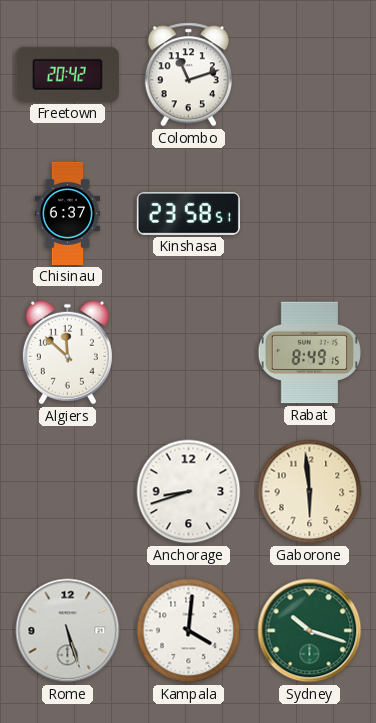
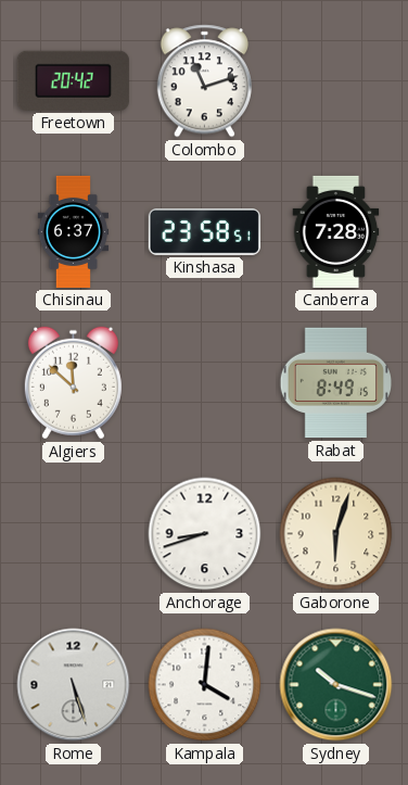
Canberra: none -> 7:28 (336, 231)
Gaborone: 5:59 -> 6:03 (336, 534)
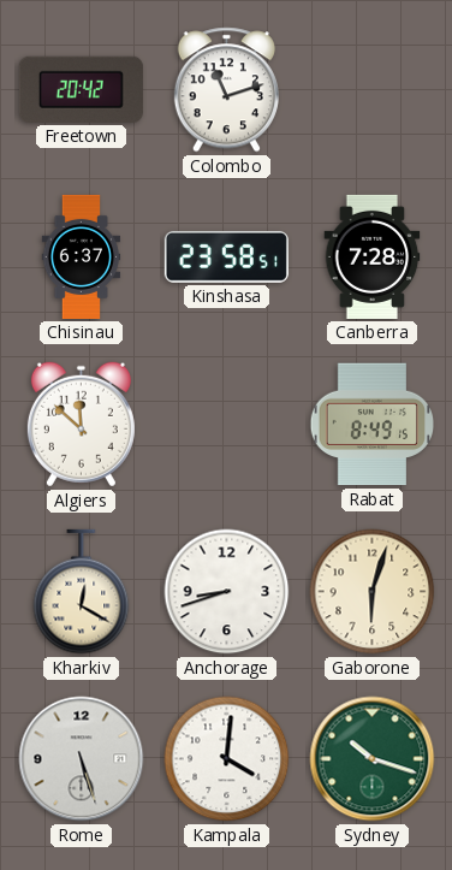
Kharkiv: none -> 12:20 (82, 592)
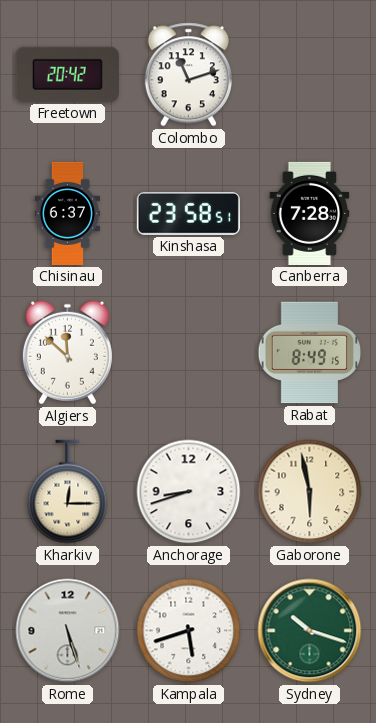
Kharkiv: 12:20 -> 12:15 (68, 492)
Gaborone: 6:03 -> 5:58 (310, 492)
Kampala: 4:01 -> 5:42 (189, 631)
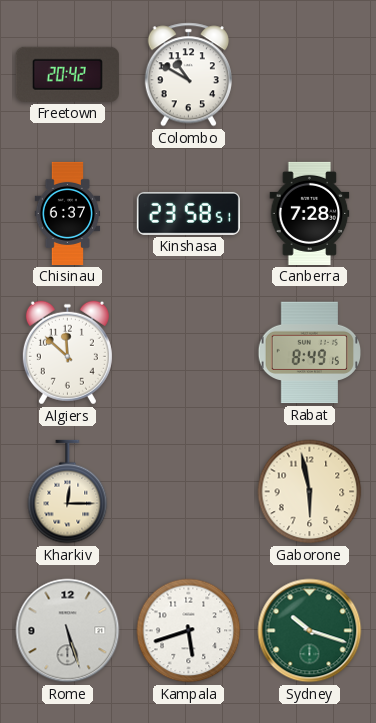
Colombo: 11:12 -> 10:50 (188, 75)
Anchorage: 8:42 -> none (189, 492)
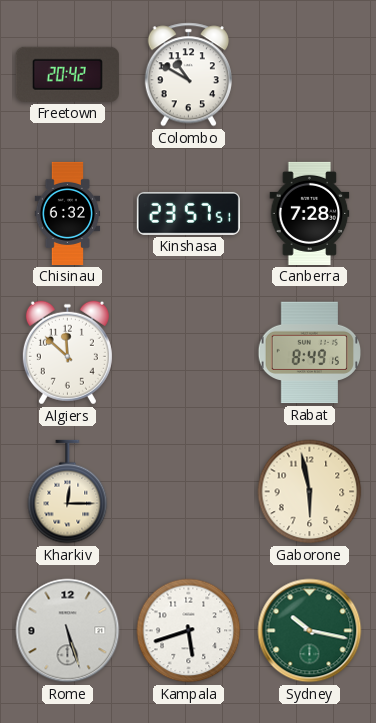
Chisinau: 6:37 -> 6:32 (68, 213)
Kinshasa: 23:58 -> 23:57 (188, 213)
Sydney: 10:18 -> 10:17 (310, 631)
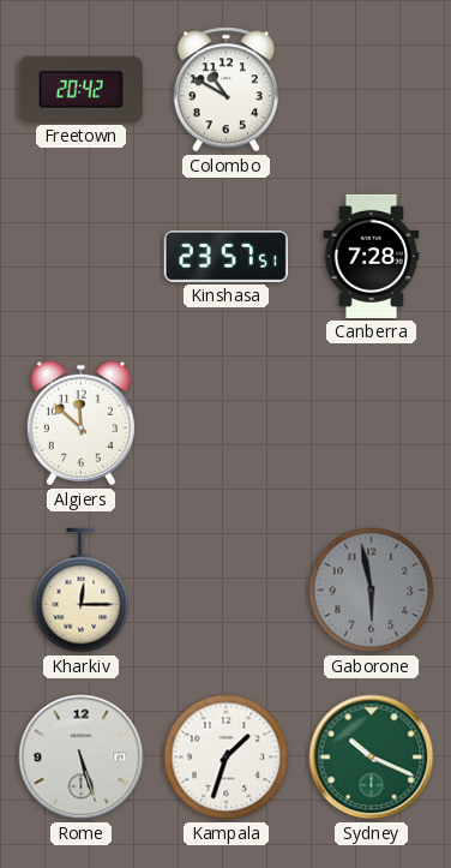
Chisinau: 6:32 -> none (68, 213)
Rabat: 8:49 -> none (310, 353)
Gaborone dial: cream -> grey (372, 591)
Kampala: 5:42 -> 1:33 (227, 758)
Sydney: 10:17 -> 10:19 (372, 758)
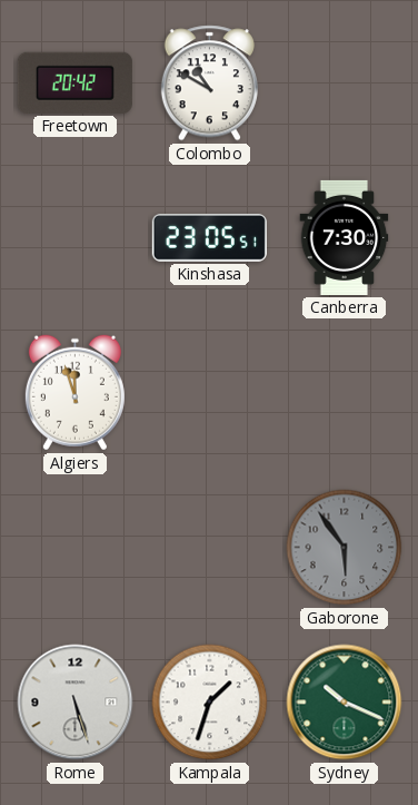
Kinshasa: 23:57 -> 23:05 (209, 237)
Canberra: 7:28 -> 7:30 (345, 237)
Algiers: 11:52 -> 11:57 (74, 393)
Kharkiv: 12:15 -> none (82, 591)
Gaborone: 5:58 -> 5:54 (345, 548)
